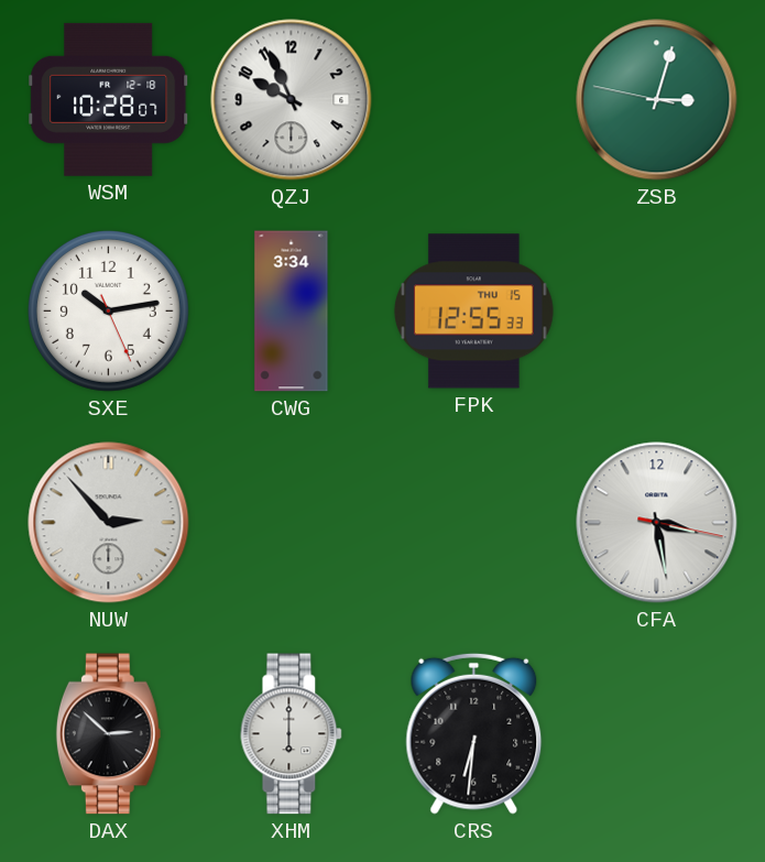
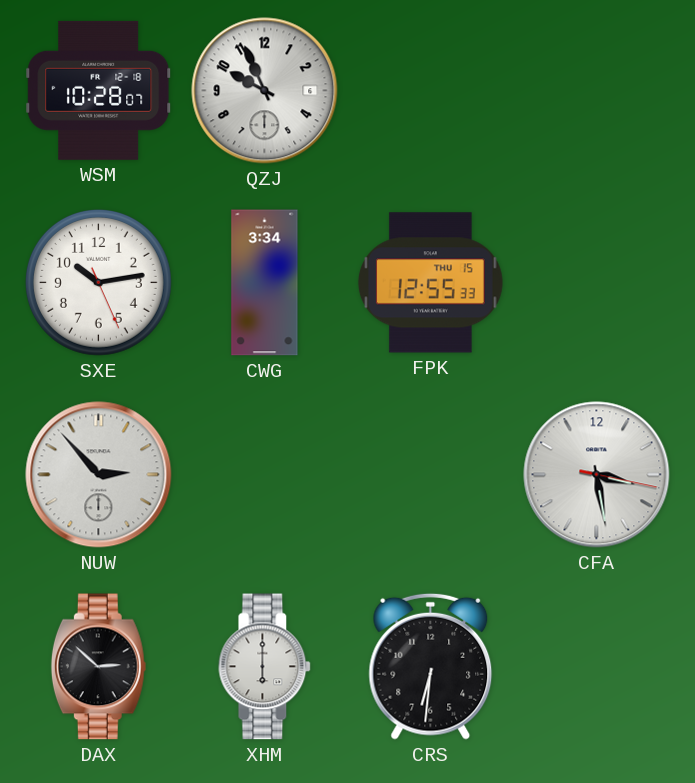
ZSB: 3:02 -> none (657, 100)
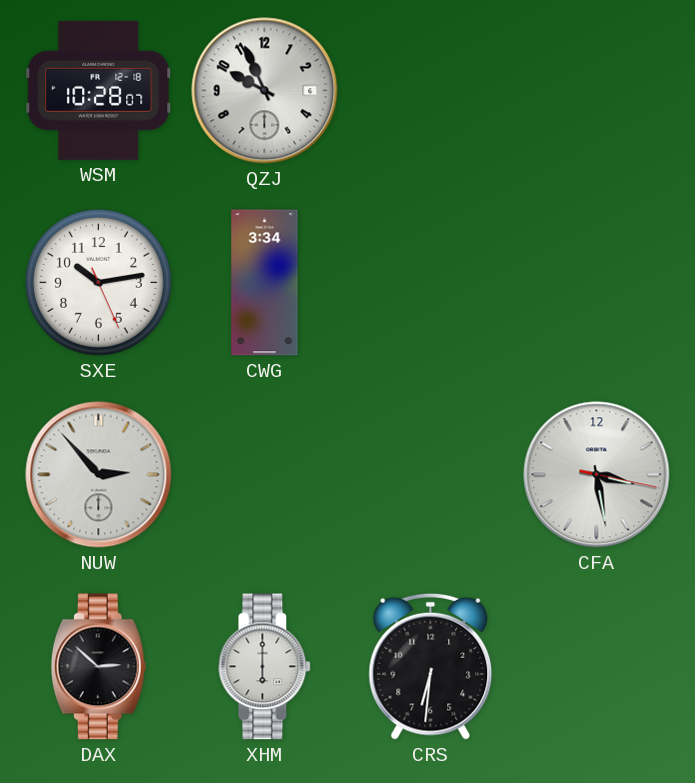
FPK: 12:55 -> none (431, 283)
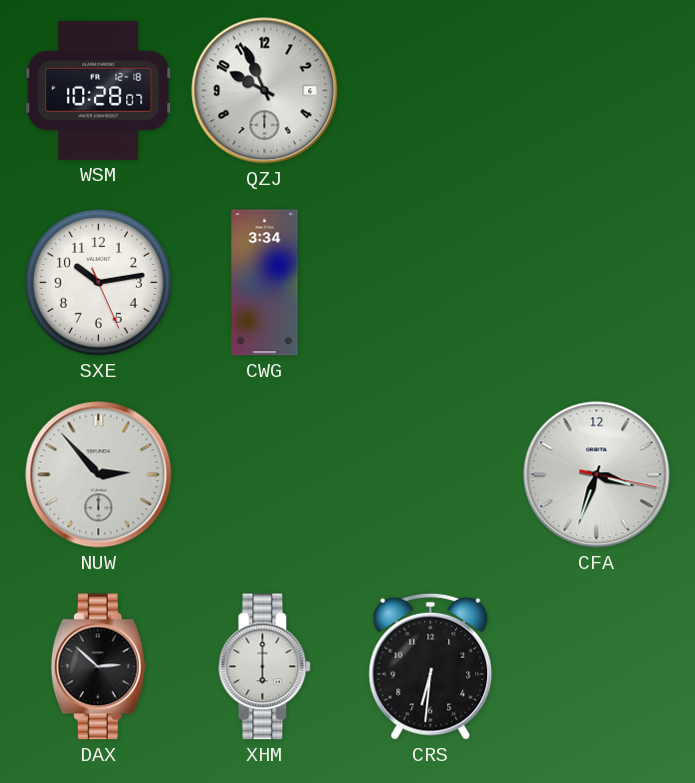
CFA: 3:28 -> 3:33 (597, 475)
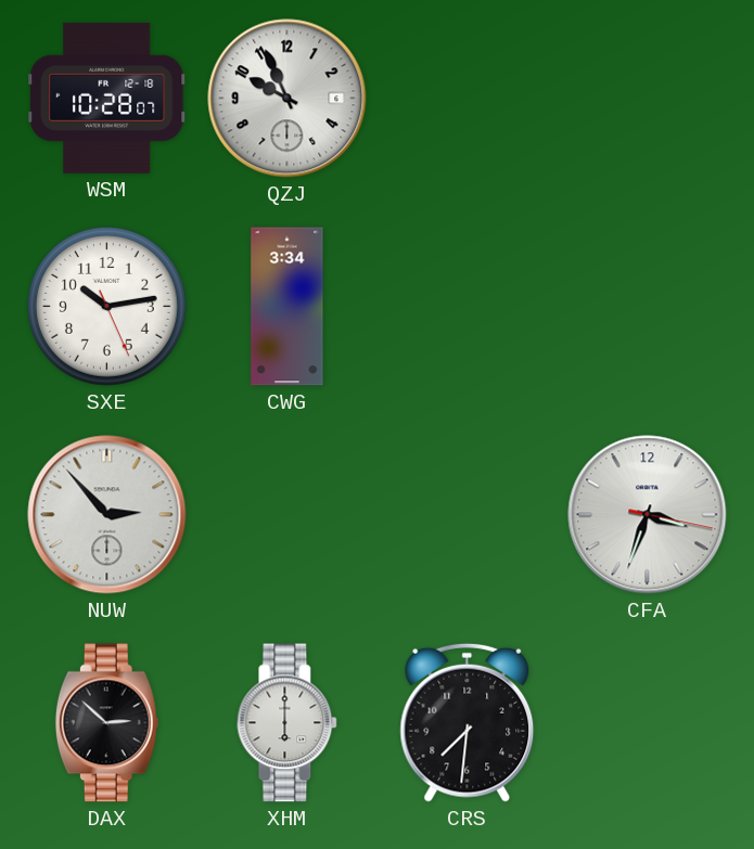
CRS: 6:31 -> 7:31 (468, 722)
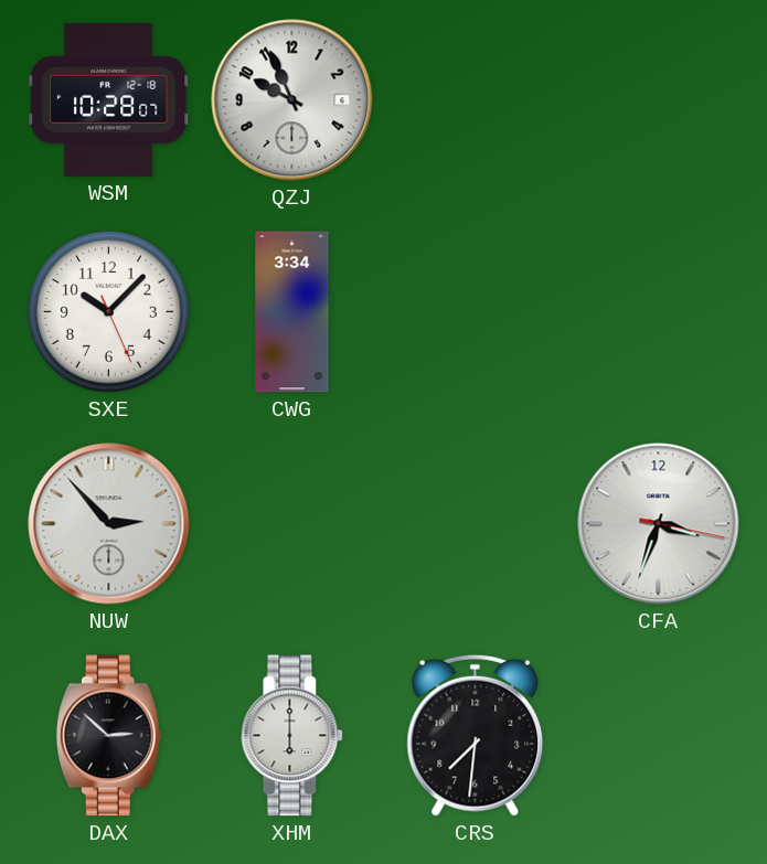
SXE: 10:13 -> 10:07 (108, 311)
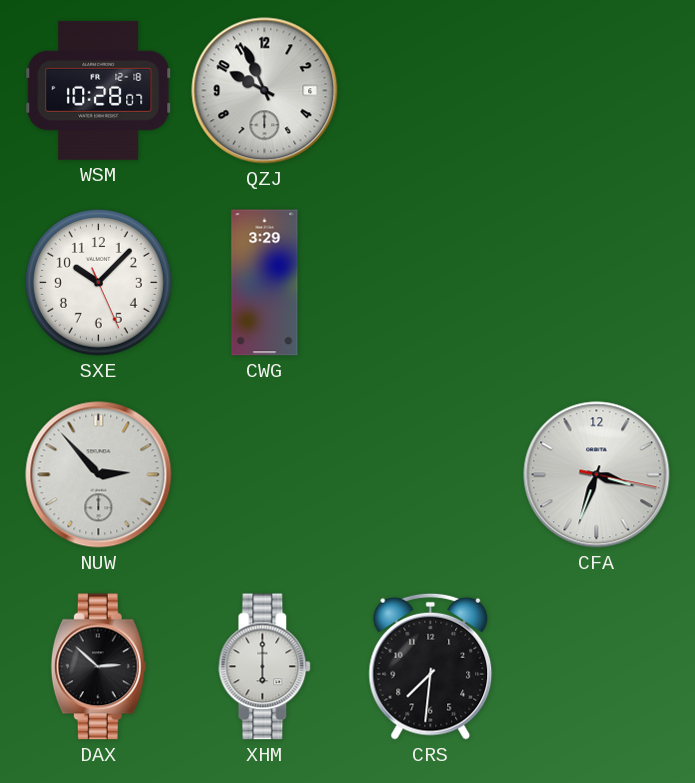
CWG: 3:34 -> 3:29 (265, 283)
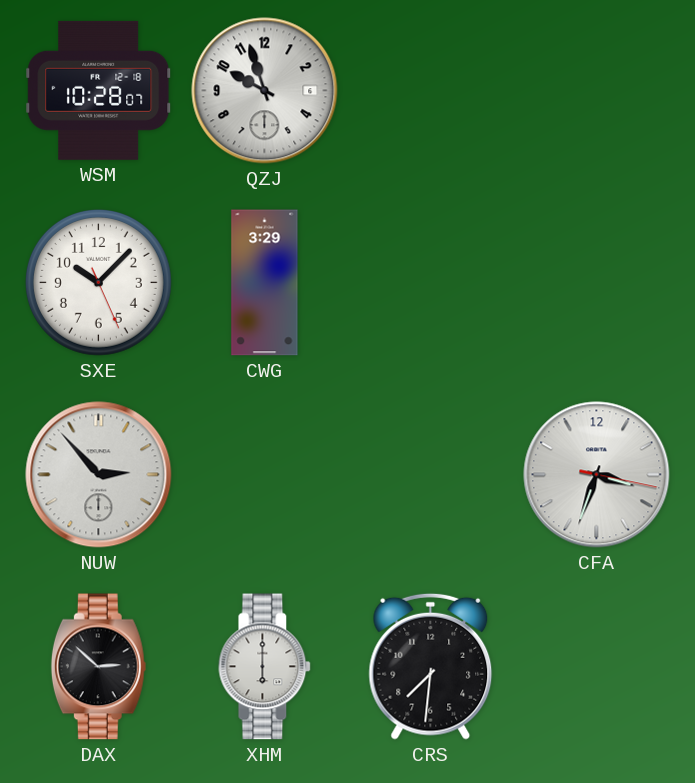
QZJ: 9:56 -> 9:57 (265, 91)
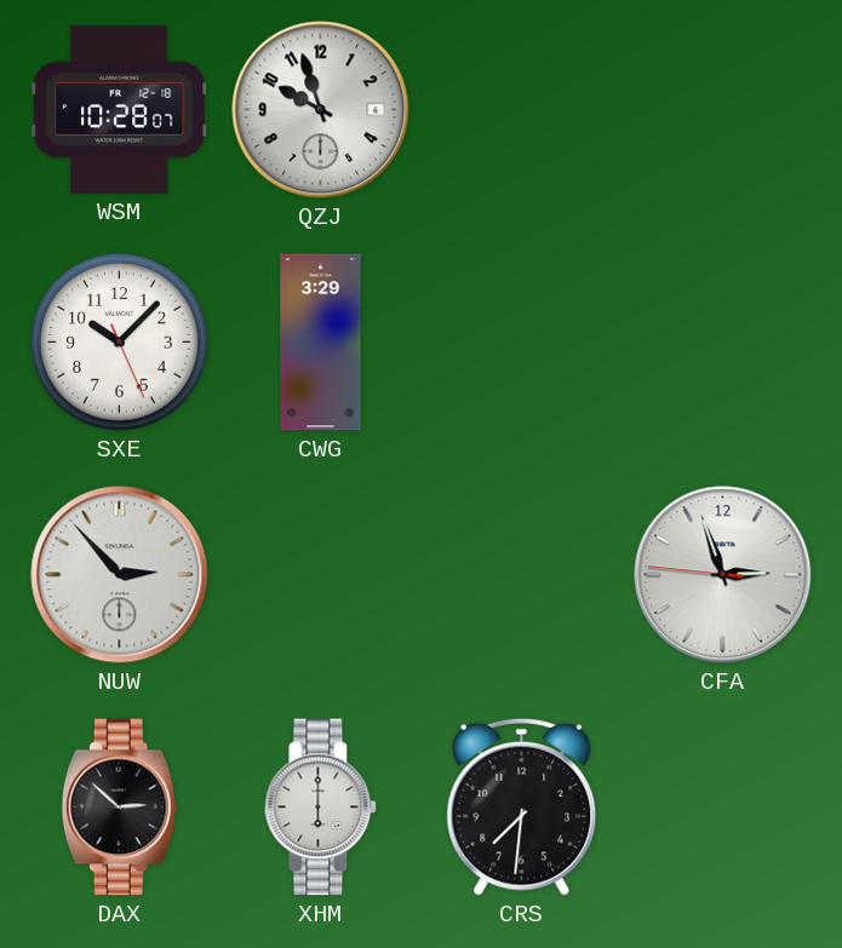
CFA: 3:33 -> 2:56 (723, 575)
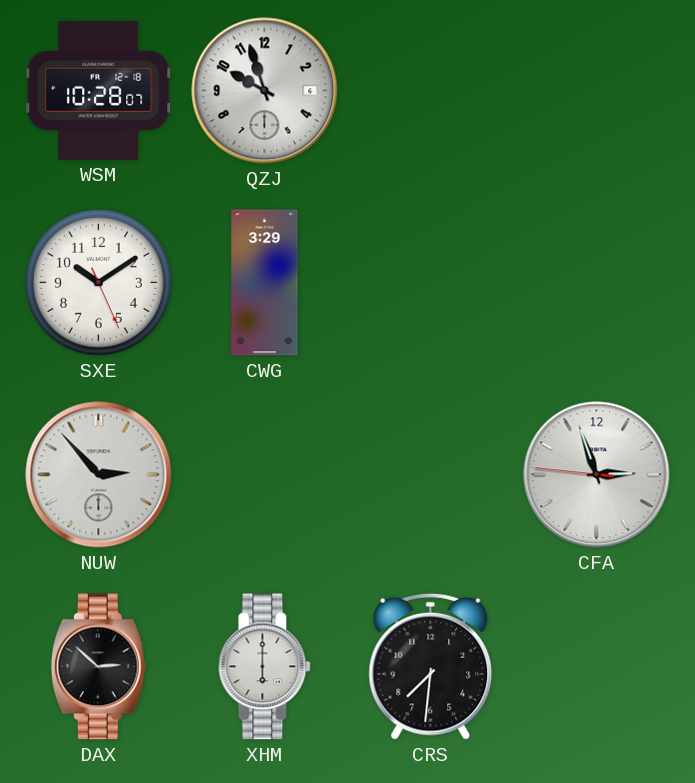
SXE: 10:07 -> 10:09 (98, 282)
